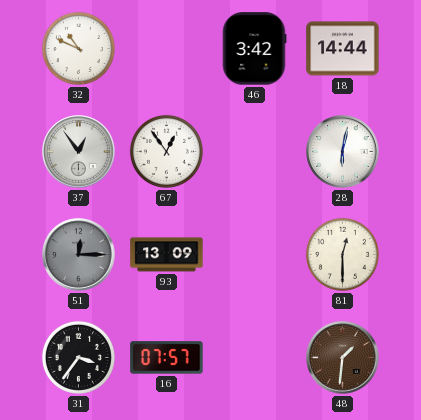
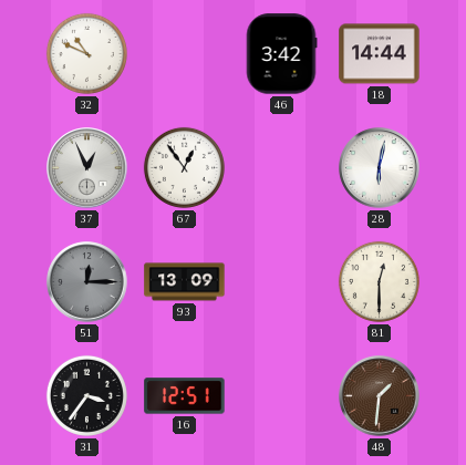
37: 12:54 -> 12:56 (87, 168)
16: 07:57 -> 12:51 (185, 396)
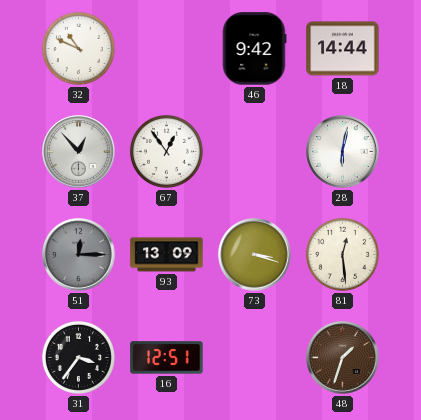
46: 3:42 -> 9:42 (254, 49)
37: 12:56 -> 12:53 (79, 152)
73: none -> 3:18 (255, 255)
81: 12:30 -> 12:29 (342, 254)
48: 1:31 -> 1:33 (343, 358)
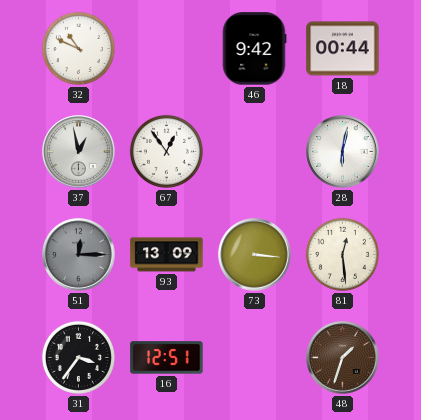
18: 14:44 -> 00:44 (343, 49)
37: 12:53 -> 12:58 (79, 152)
73: 3:18 -> 3:16 (255, 255)
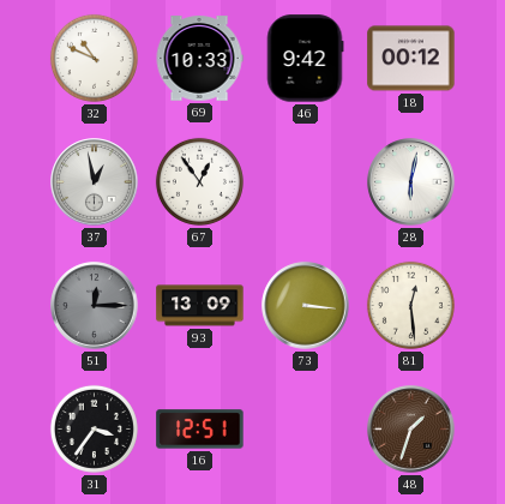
69: none -> 10:33 (199, 59)
18: 00:44 -> 00:12 (411, 59)
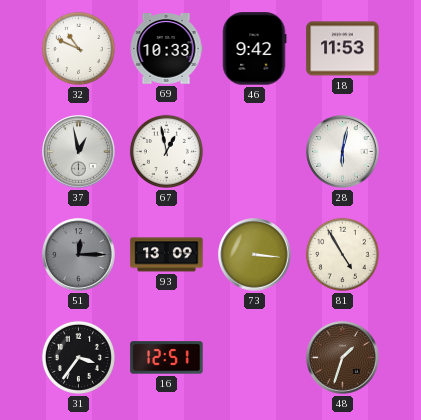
18: 00:12 -> 11:53 (343, 49)
67: 12:54 -> 12:58 (166, 151)
81: 12:29 -> 4:55 (342, 254)
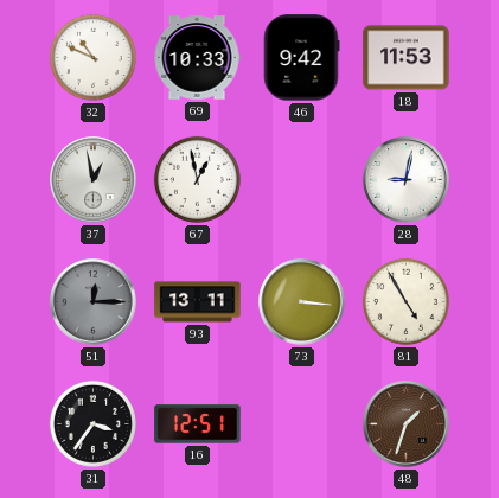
28: 6:02 -> 9:02 (407, 180)
93: 13:09 -> 13:11 (198, 302)
